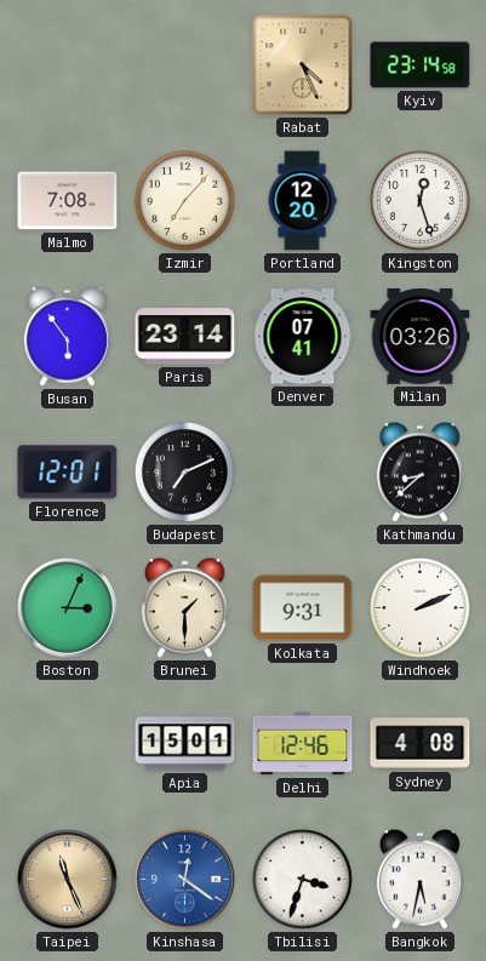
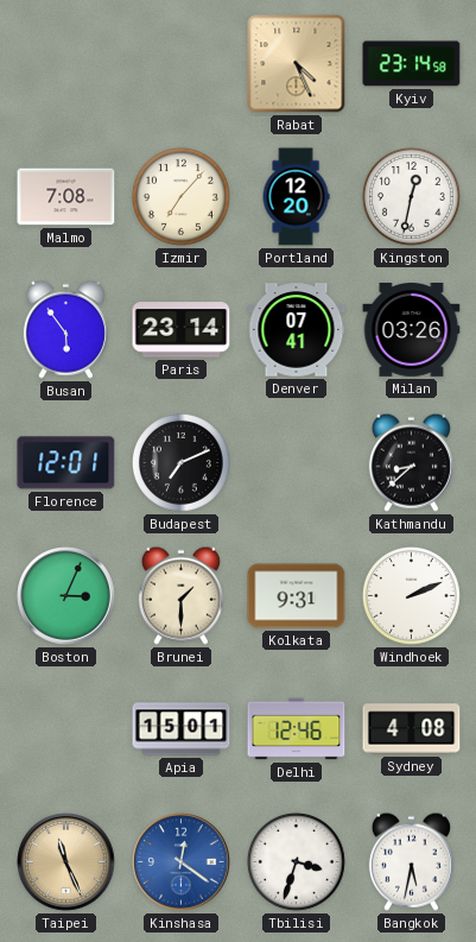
Kingston: 12:27 -> 12:32 (412, 197)
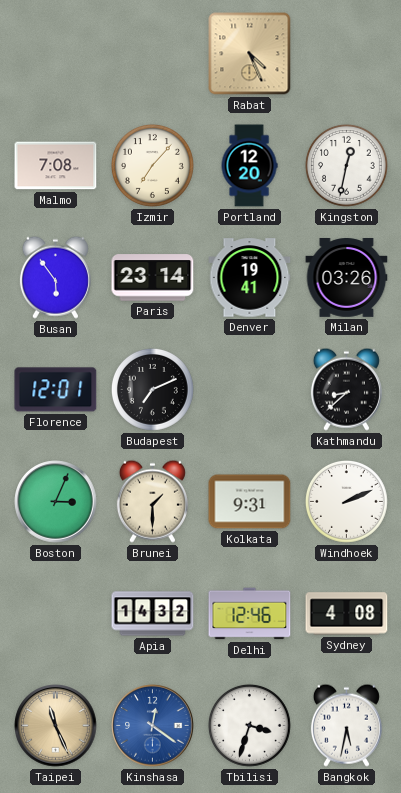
Kyiv: 23:14 -> none (412, 64)
Denver: 07:41 -> 19:41 (250, 278)
Apia: 15:01 -> 14:32 (153, 614)
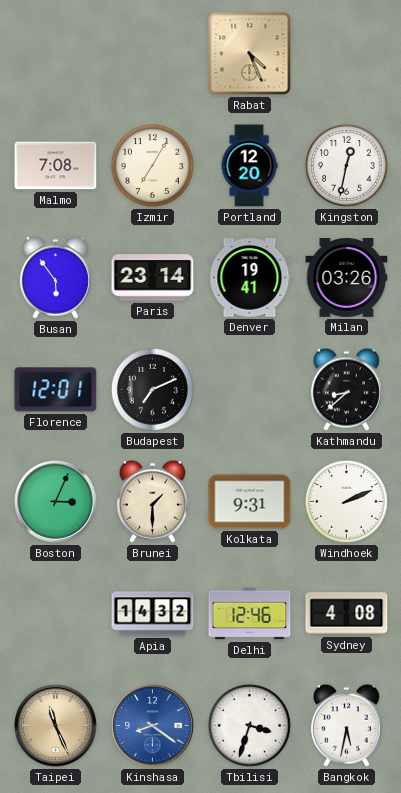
Izmir: 7:07 -> 7:05 (153, 166)
Kinshasa: 12:21 -> 8:21 (153, 726)
